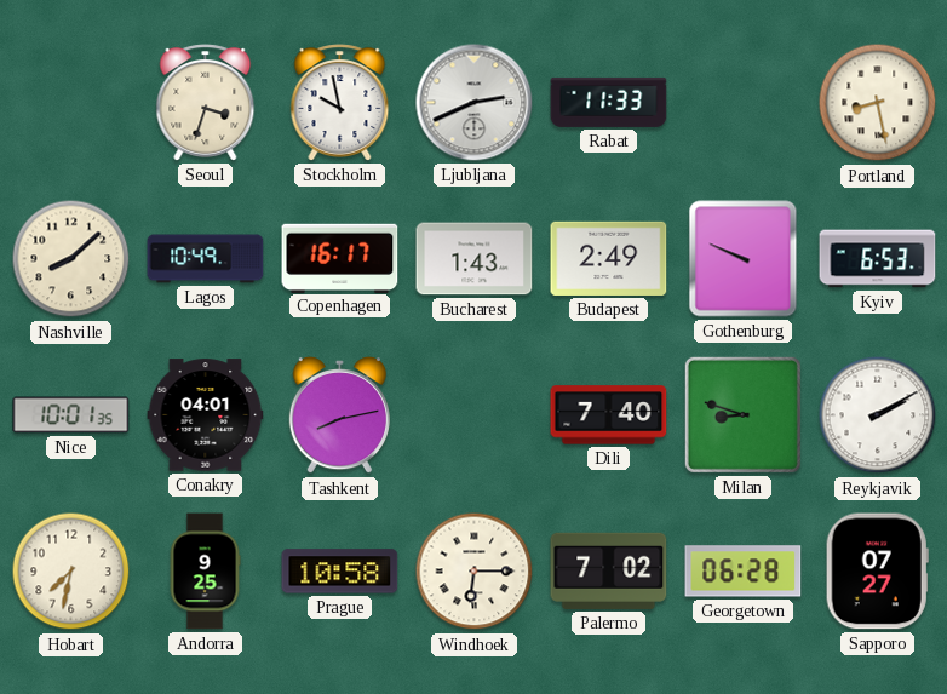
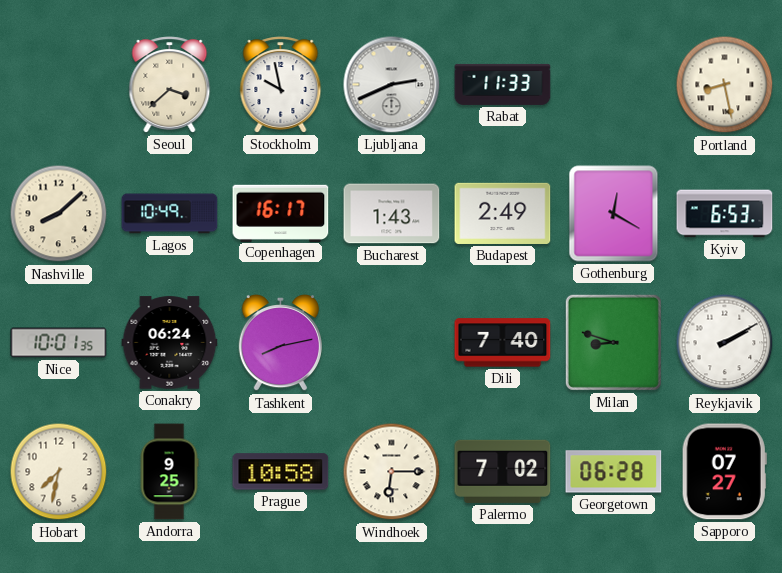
Seoul: 3:33 -> 3:38 (170, 85)
Gothenburg: 9:49 -> 12:20 (614, 214)
Conakry: 04:01 -> 06:24 (170, 343)
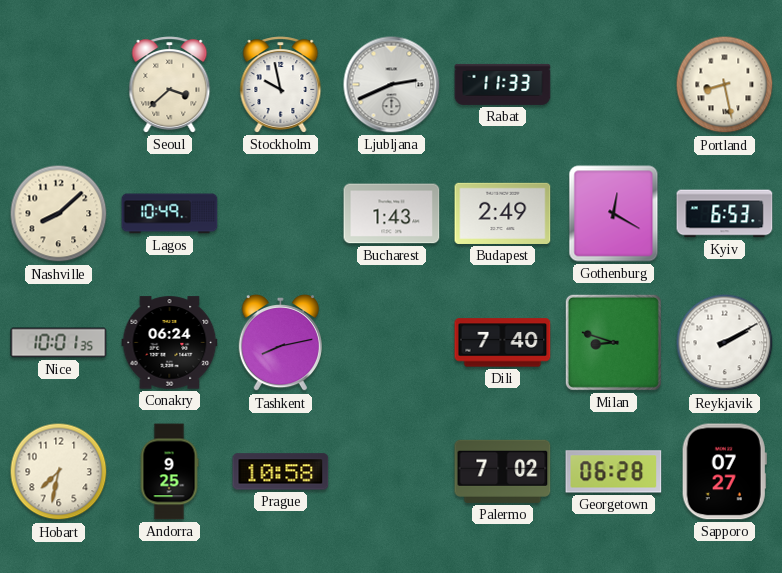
Copenhagen: 16:17 -> none (281, 213)
Windhoek: 6:15 -> none (392, 472)
